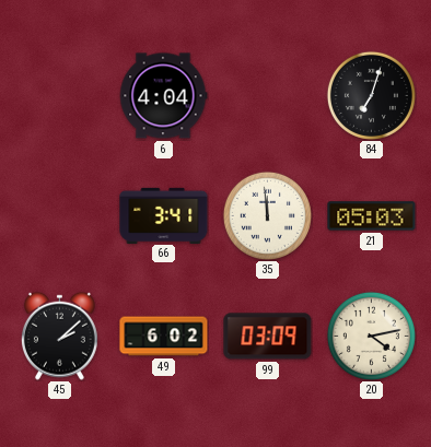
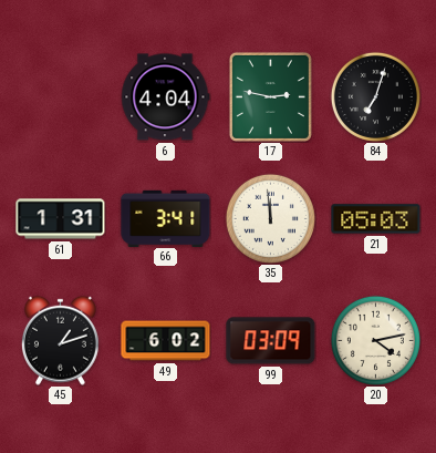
17: none -> 2:47 (270, 96)
61: none -> 1:31 (61, 219)
45: 2:08 -> 1:12 (60, 340)
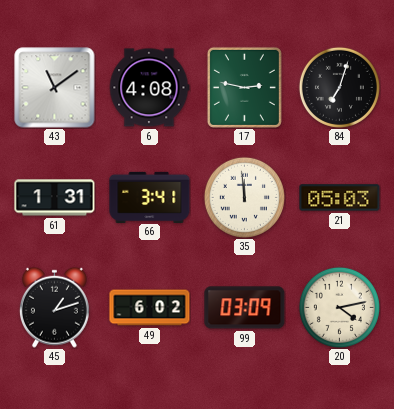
43: none -> 11:09 (55, 88)
6: 4:04 -> 4:08 (149, 88)
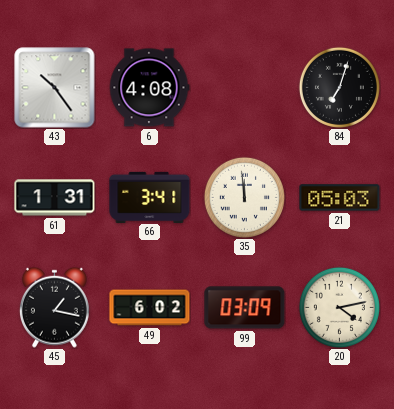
43: 11:09 -> 10:24 (55, 88)
17: 2:47 -> none (244, 87)
45: 1:12 -> 1:17 (54, 307)
